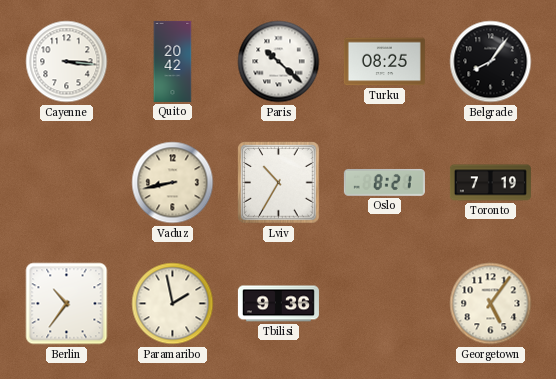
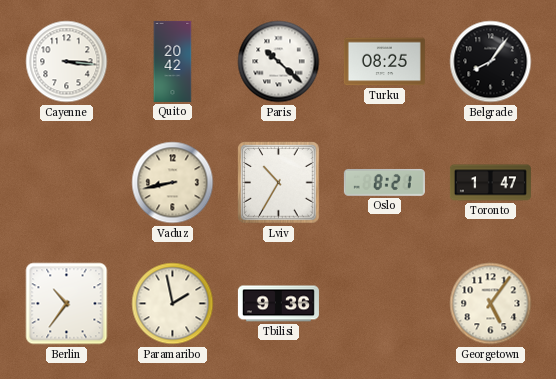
Toronto: 7:19 -> 1:47 (490, 183)
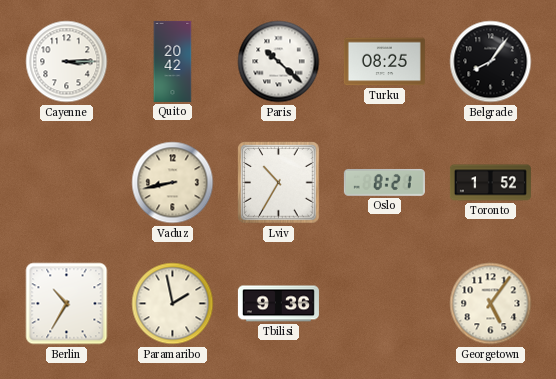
Cayenne: 3:16 -> 3:15 (67, 62)
Toronto: 1:47 -> 1:52 (490, 183)
Berlin: 10:36 -> 10:35 (67, 304)
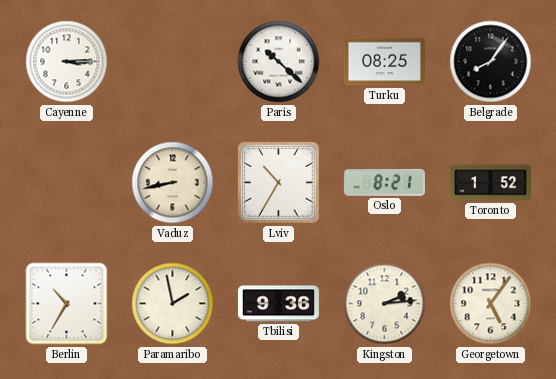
Quito: 20:42 -> none (173, 61)
Kingston: none -> 2:14 (385, 304)
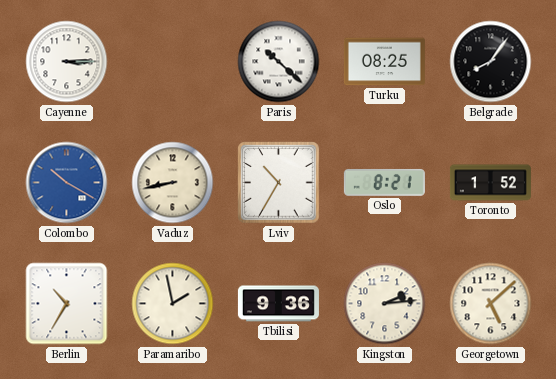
Colombo: none -> 10:20 (67, 183)
Georgetown: 5:06 -> 5:08 (491, 304)
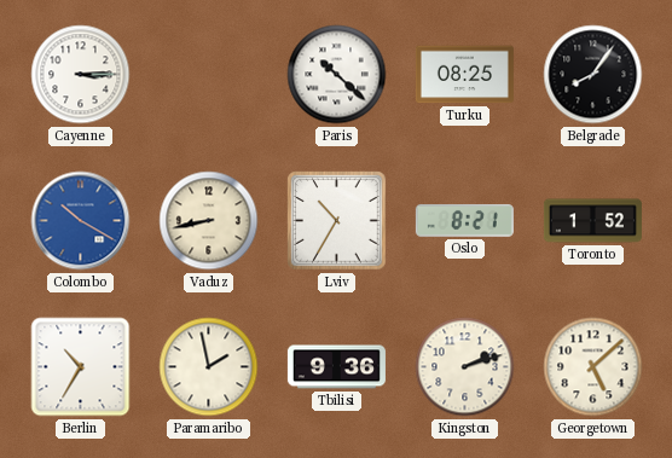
Kingston: 2:14 -> 2:12 (465, 367)
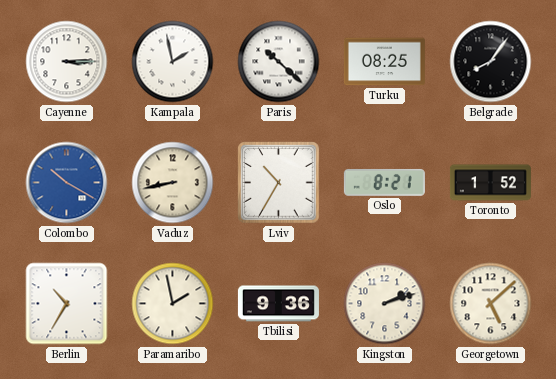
Kampala: none -> 1:58 (173, 62)
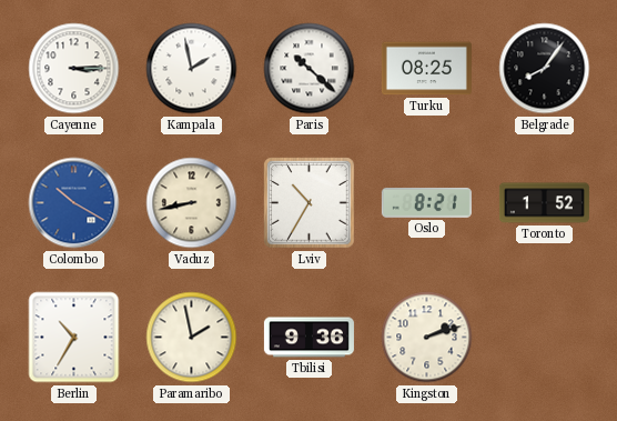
Georgetown: 5:08 -> none (491, 304)
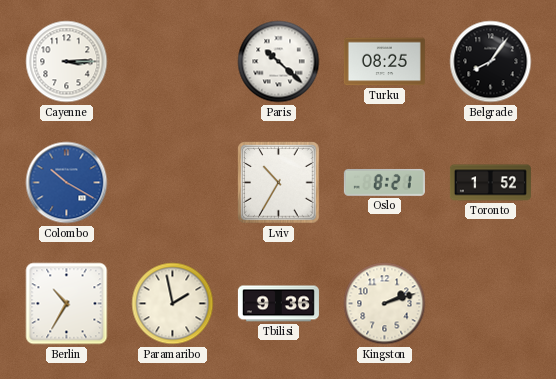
Kampala: 1:58 -> none (192, 69)
Vaduz: 8:43 -> none (192, 203)
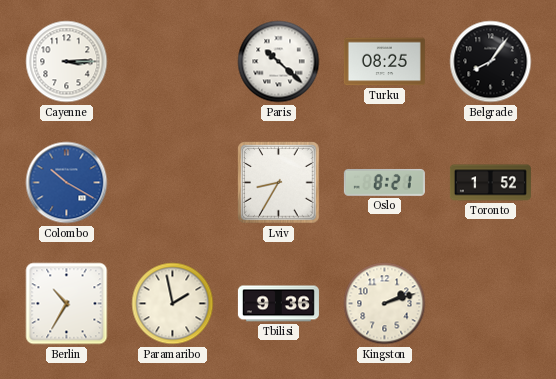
Lviv: 10:35 -> 8:35 (279, 183)
